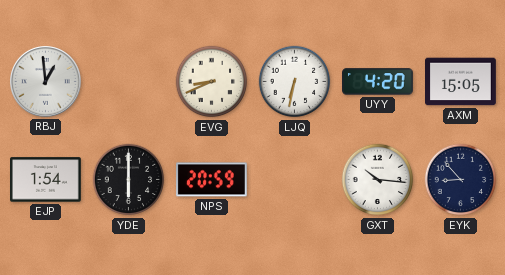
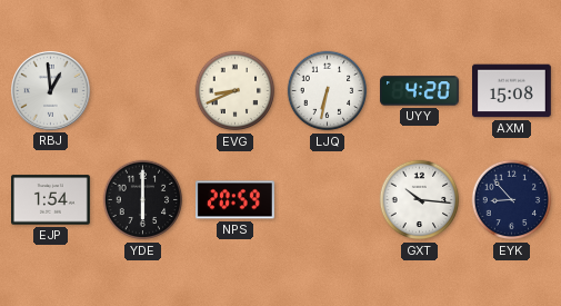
AXM: 15:05 -> 15:08 (512, 91)
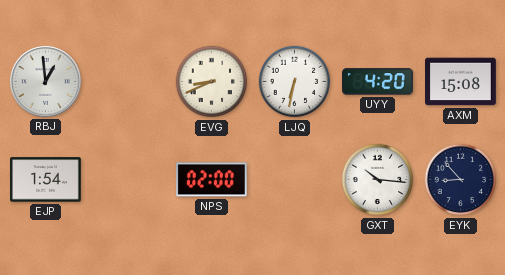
YDE: 6:00 -> none (143, 200)
NPS: 20:59 -> 02:00 (212, 180)
